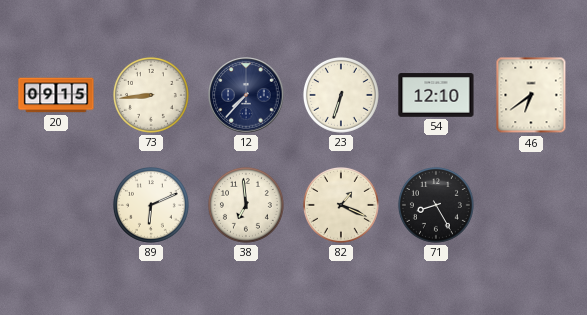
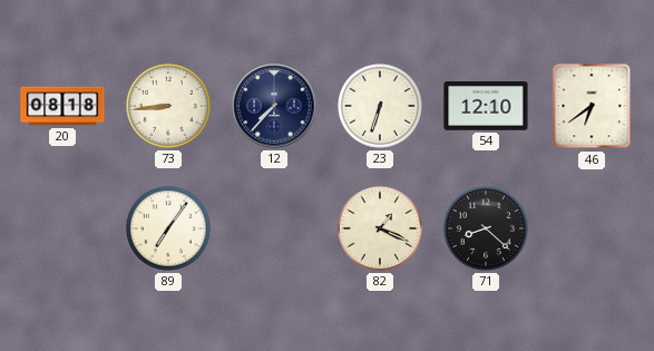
20: 09:15 -> 08:18 (62, 106)
89: 6:11 -> 7:06 (168, 228)
38: 6:59 -> none (246, 205)
71: 8:25 -> 8:22 (486, 228)
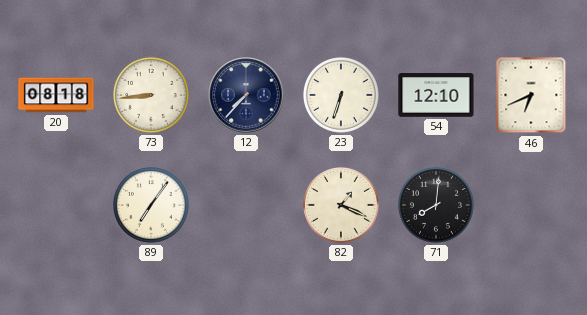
46: 6:39 -> 6:41 (531, 95)
71: 8:22 -> 8:01 (436, 205)
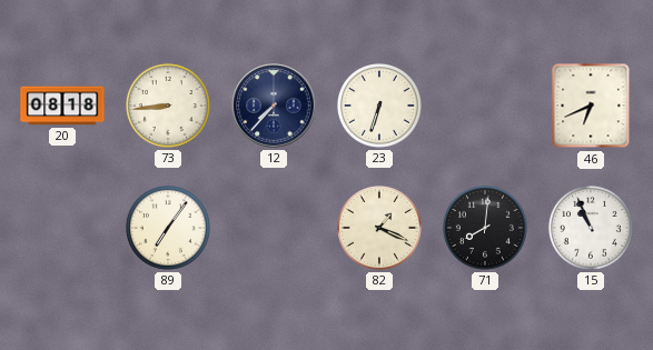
54: 12:10 -> none (436, 95)
15: none -> 10:56 (591, 228)
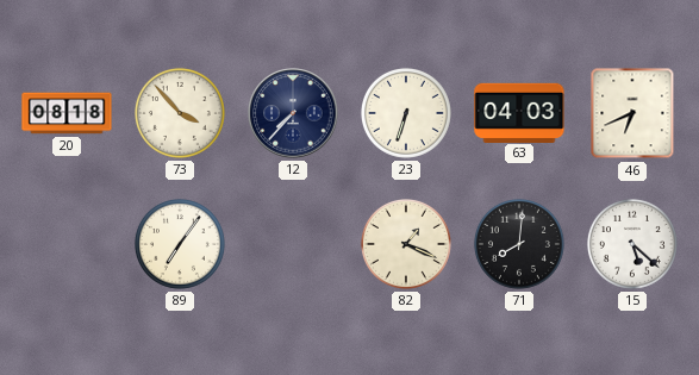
73: 8:44 -> 3:53 (180, 113)
63: none -> 04:03 (519, 112)
15: 10:56 -> 5:22 (632, 244)
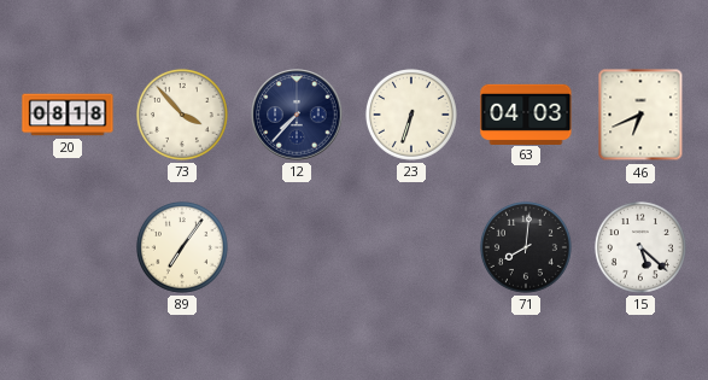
82: 1:19 -> none (406, 244)
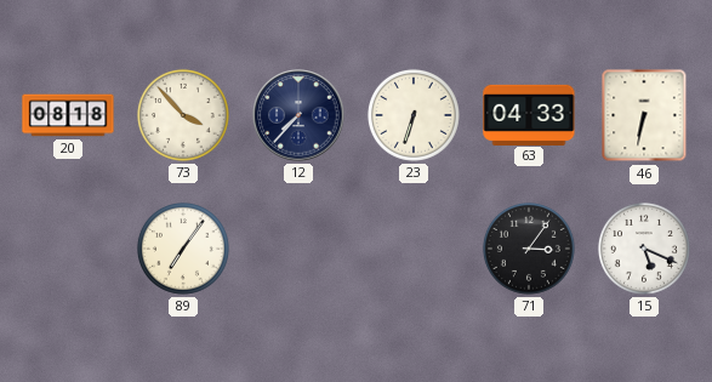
63: 04:03 -> 04:33 (529, 114)
46: 6:41 -> 6:32 (644, 115)
71: 8:01 -> 3:06 (529, 249)
15: 5:22 -> 5:19 (644, 249)
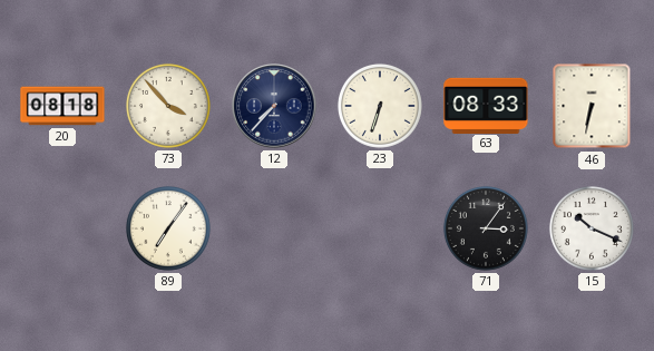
63: 04:33 -> 08:33 (486, 105)
15: 5:19 -> 10:19 (592, 228)
